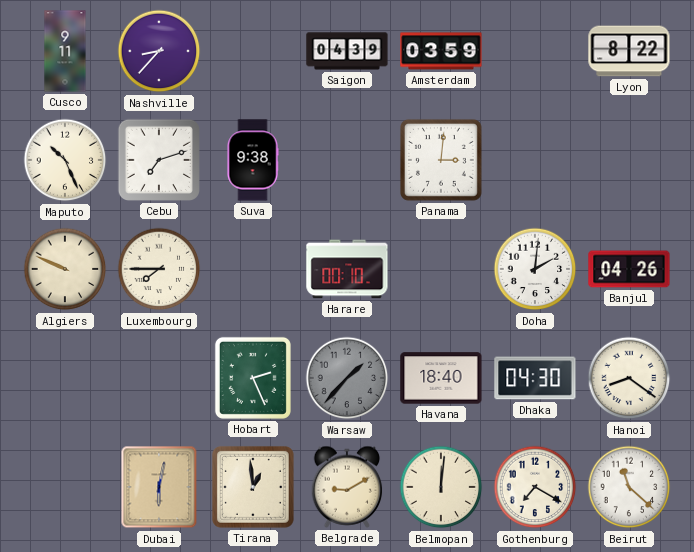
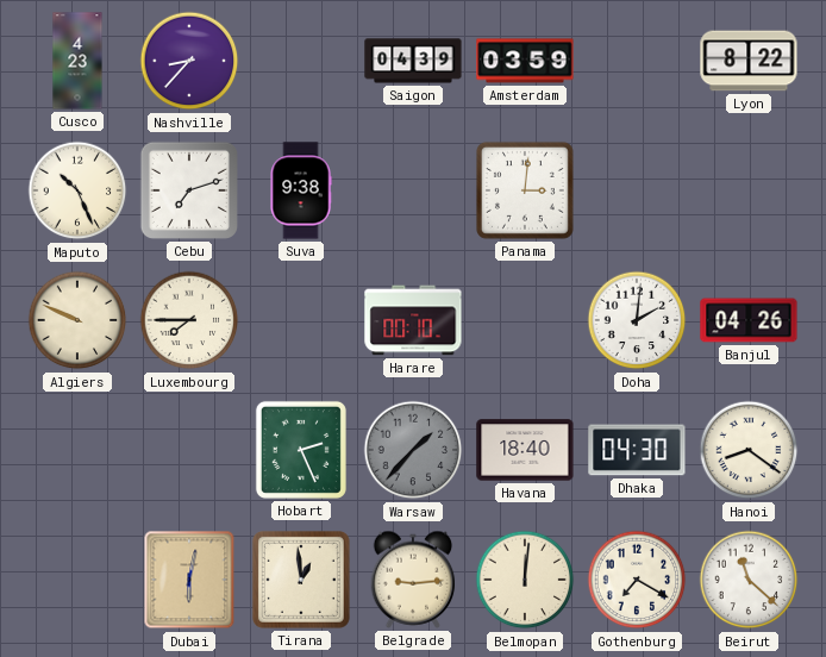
Cusco: 9:11 -> 4:23 (77, 61)
Belgrade: 9:10 -> 9:14 (413, 580)
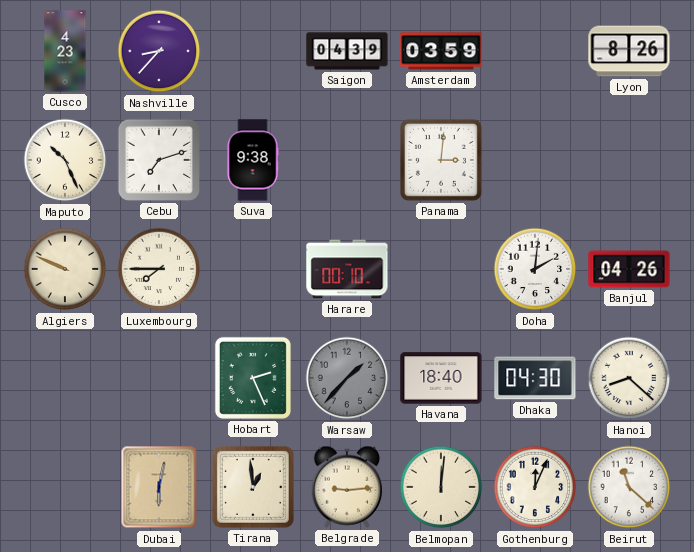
Lyon: 8:22 -> 8:26 (629, 51)
Hanoi: 8:21 -> 8:22 (629, 378)
Gothenburg: 7:20 -> 12:04 (535, 487)
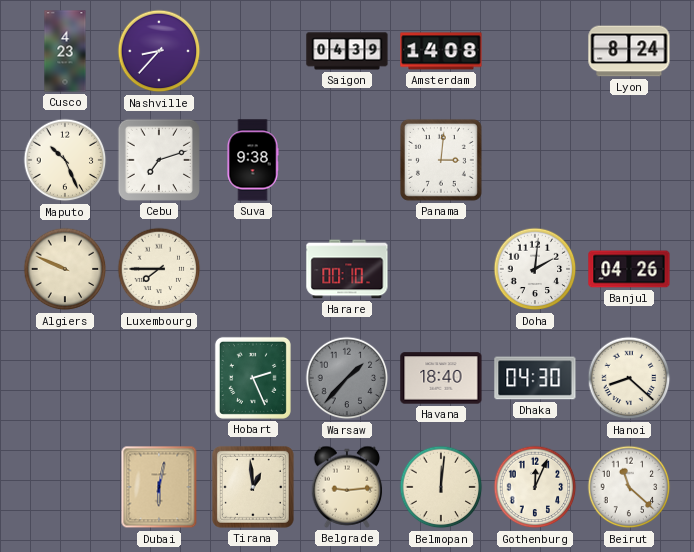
Amsterdam: 03:59 -> 14:08 (441, 51)
Lyon: 8:26 -> 8:24 (629, 51)
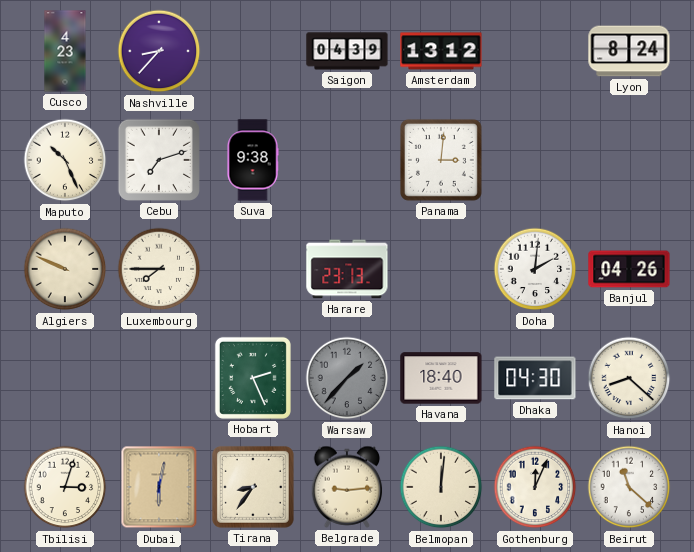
Amsterdam: 14:08 -> 13:12 (441, 51)
Harare: 00:10 -> 23:13 (347, 269)
Tbilisi: none -> 3:03 (65, 487)
Tirana: 12:59 -> 8:36 (253, 487)
